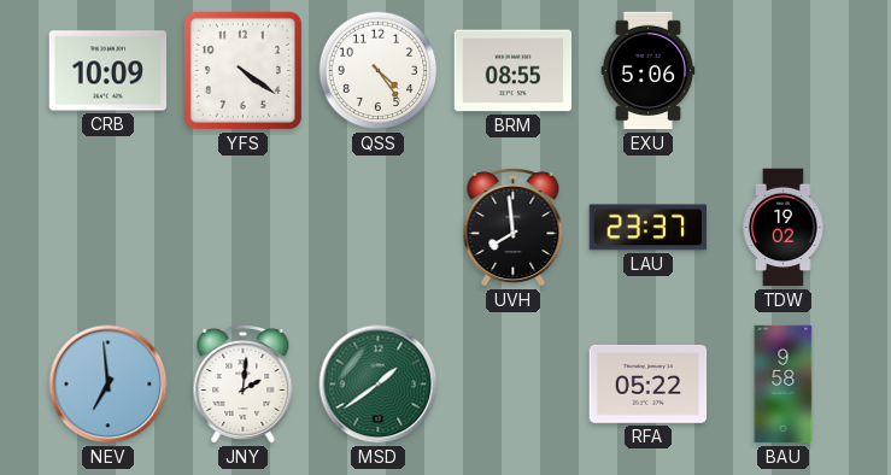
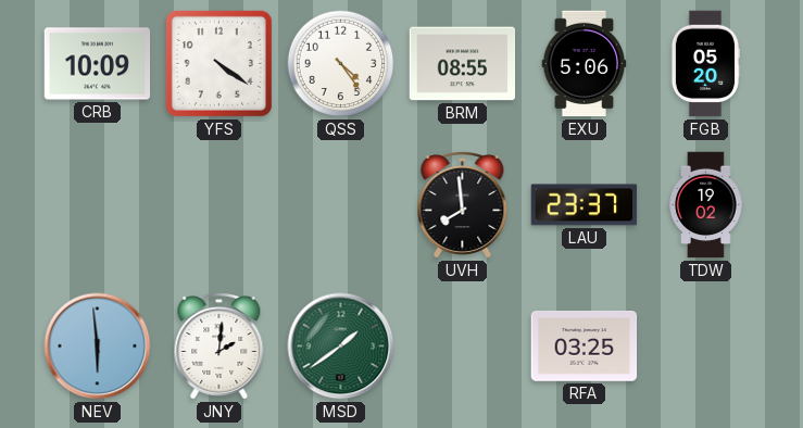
FGB: none -> 05:20 (705, 64)
NEV: 6:59 -> 5:59 (98, 347)
RFA: 05:22 -> 03:25 (585, 347)
BAU: 9:58 -> none (784, 385)
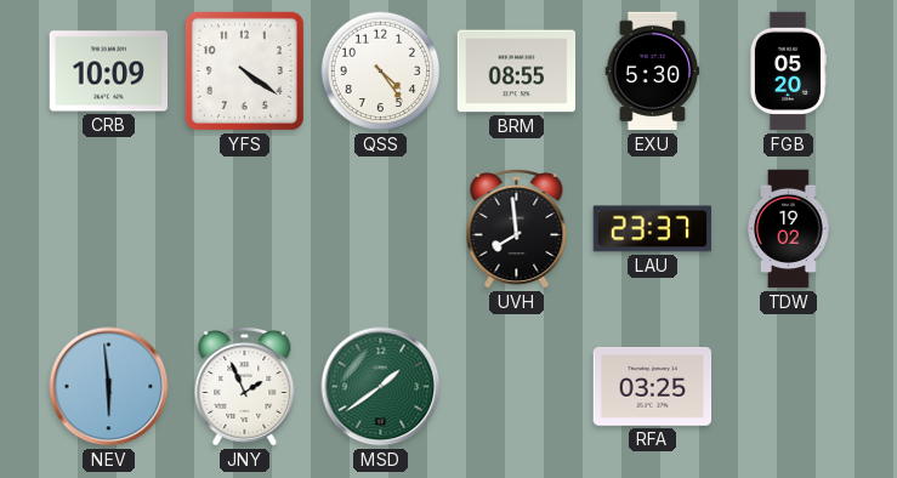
EXU: 5:06 -> 5:30 (653, 72)
JNY: 2:01 -> 1:56 (245, 387)
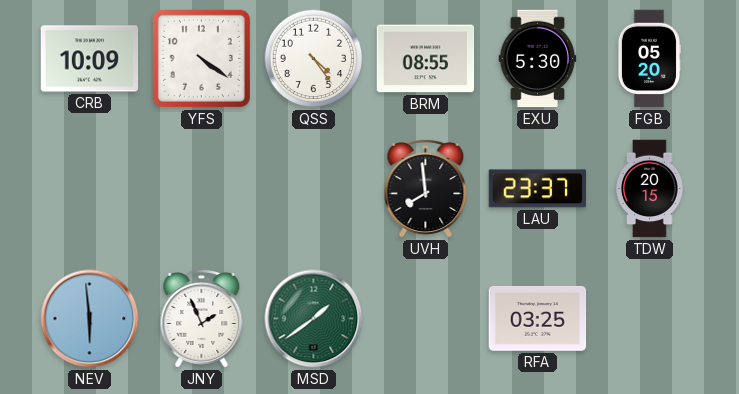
TDW: 19:02 -> 20:15 (650, 189)
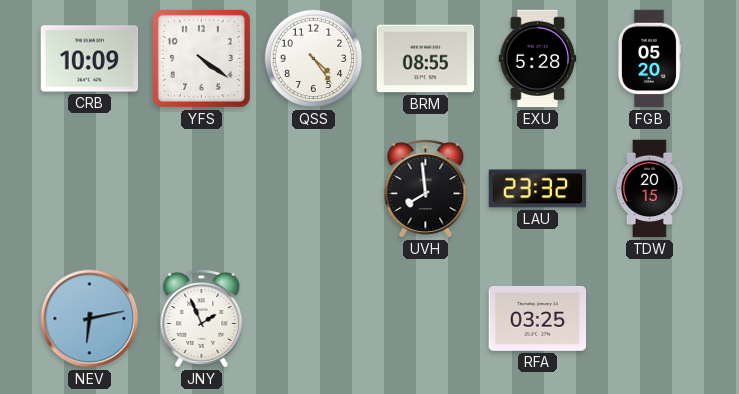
EXU: 5:30 -> 5:28 (538, 59)
LAU: 23:37 -> 23:32 (538, 189)
NEV: 5:59 -> 6:13 (90, 319)
MSD: 1:39 -> none (314, 319)
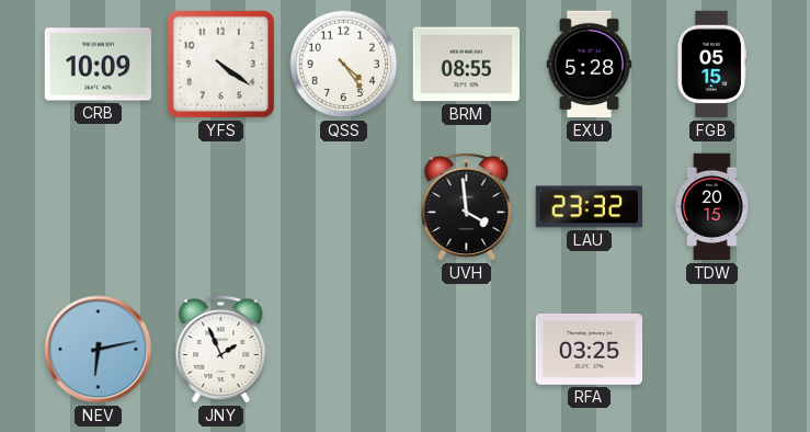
FGB: 05:20 -> 05:15 (711, 65)
UVH: 7:59 -> 3:59 (467, 207)
